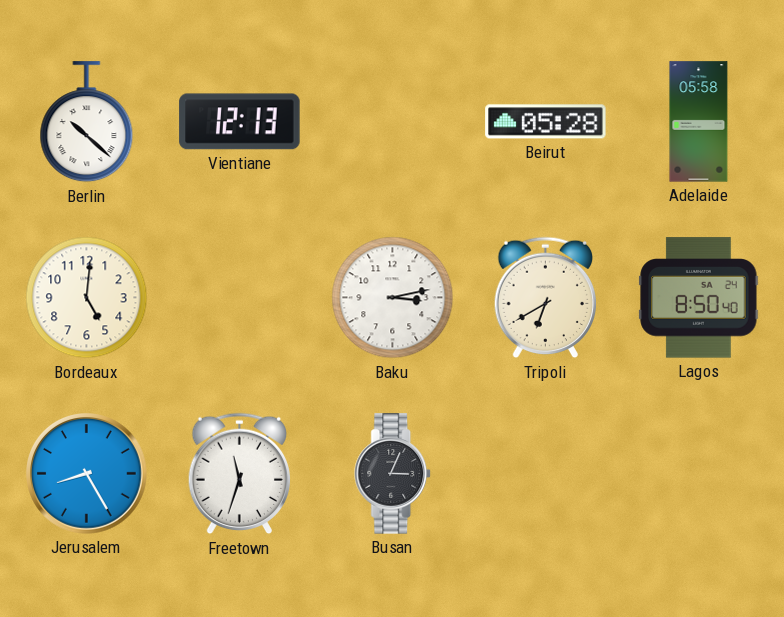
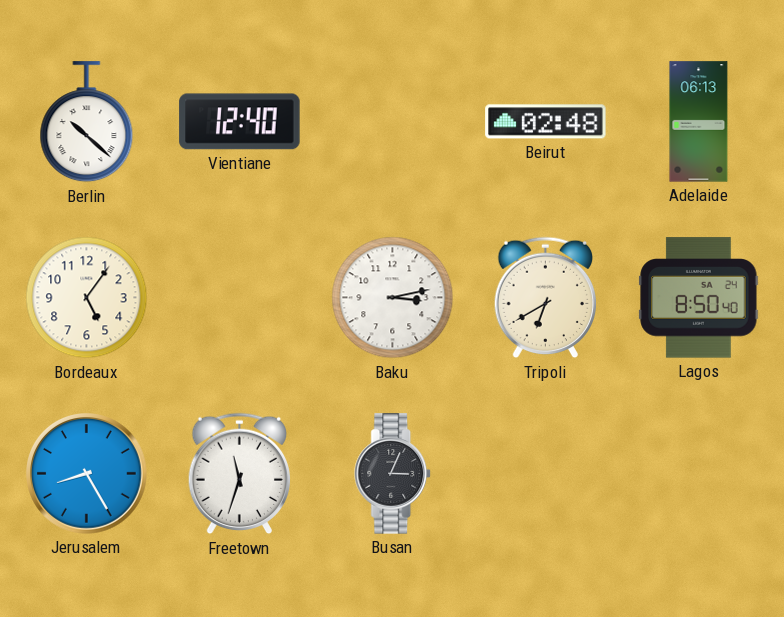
Vientiane: 12:13 -> 12:40 (240, 122)
Beirut: 05:28 -> 02:48 (546, 122)
Adelaide: 05:58 -> 06:13 (699, 122)
Bordeaux: 5:01 -> 5:06 (87, 298)
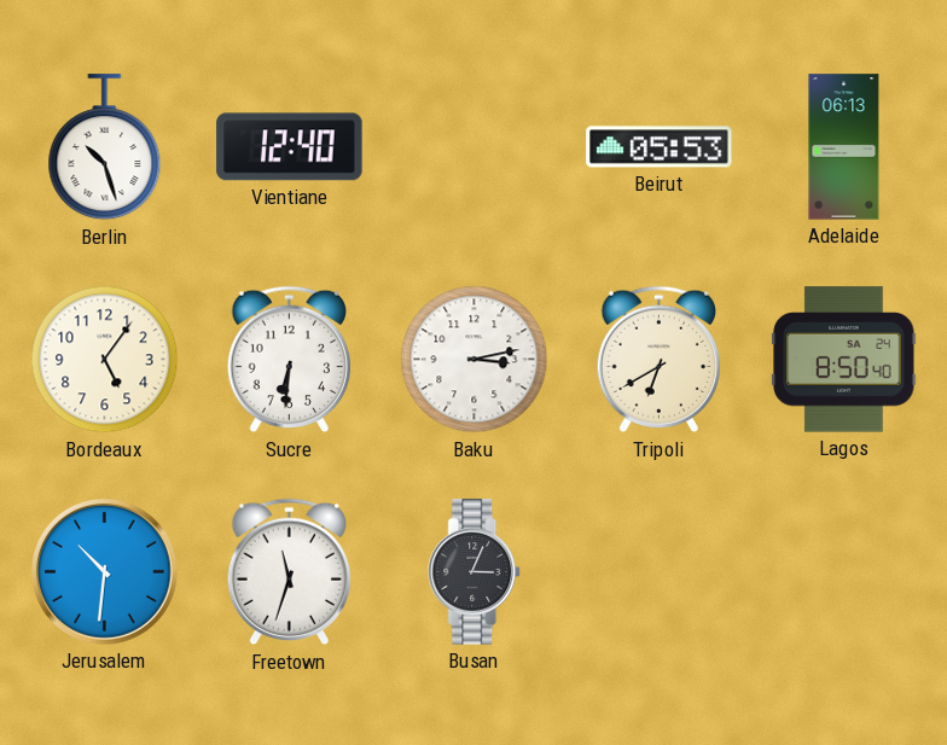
Berlin: 10:22 -> 10:27 (105, 147)
Beirut: 02:48 -> 05:53 (660, 147)
Sucre: none -> 6:31 (290, 360)
Jerusalem: 8:25 -> 10:31 (105, 572)
